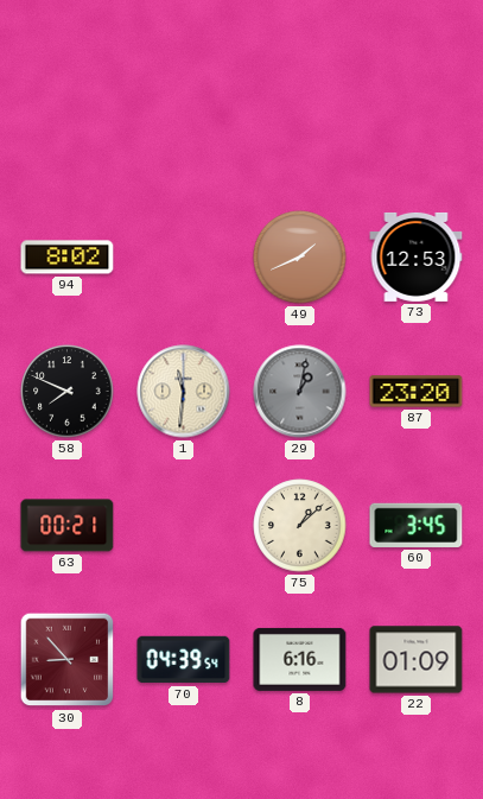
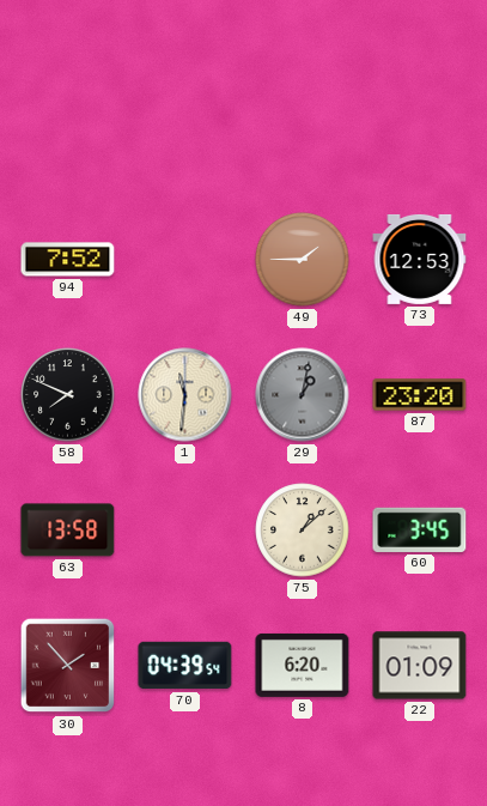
94: 8:02 -> 7:52 (68, 260)
49: 1:41 -> 1:45 (303, 260)
63: 00:21 -> 13:58 (68, 531)
30: 8:53 -> 1:53 (68, 666)
8: 6:16 -> 6:20 (303, 665)
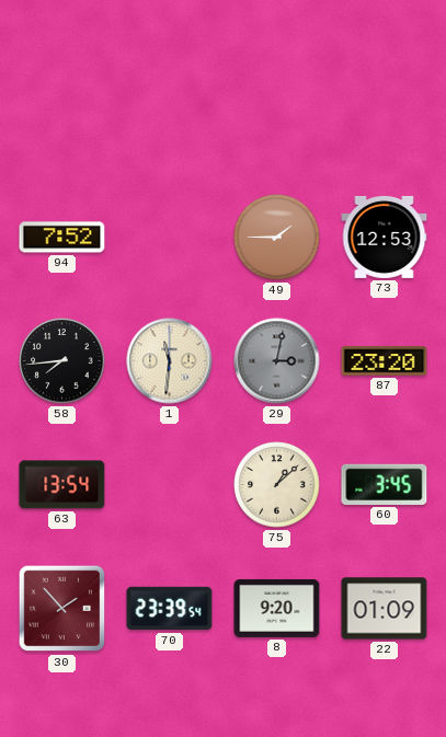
58: 7:49 -> 7:44 (62, 361)
29: 1:02 -> 3:02 (277, 361)
63: 13:58 -> 13:54 (62, 485)
70: 04:39 -> 23:39 (170, 609)
8: 6:20 -> 9:20 (277, 608)
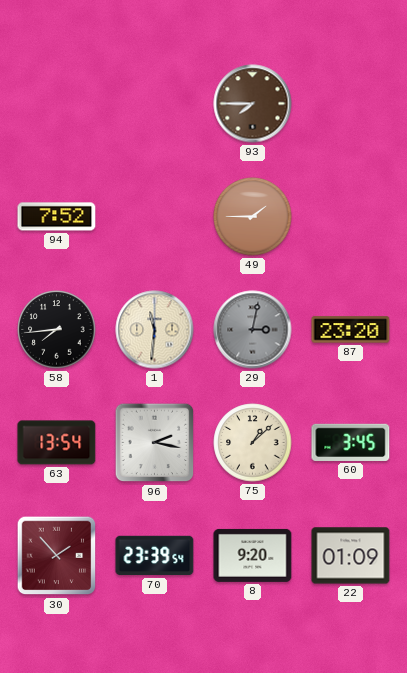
93: none -> 7:45 (253, 104)
73: 12:53 -> none (385, 237)
96: none -> 2:17 (155, 443)
